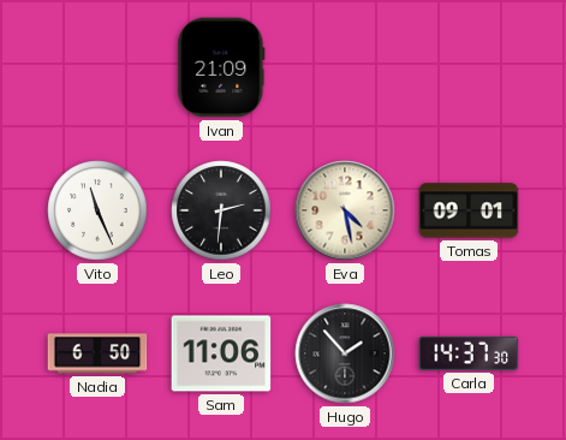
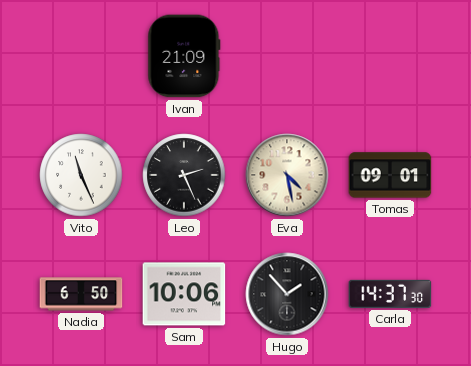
Leo: 2:31 -> 2:26 (184, 175)
Sam: 11:06 -> 10:06 (184, 294)
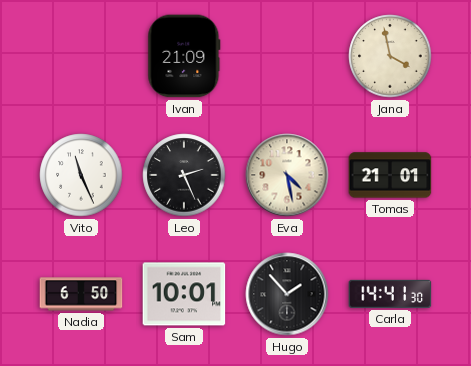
Jana: none -> 3:58 (390, 56)
Tomas: 09:01 -> 21:01 (390, 175)
Sam: 10:06 -> 10:01 (184, 294)
Carla: 14:37 -> 14:41 (390, 294)
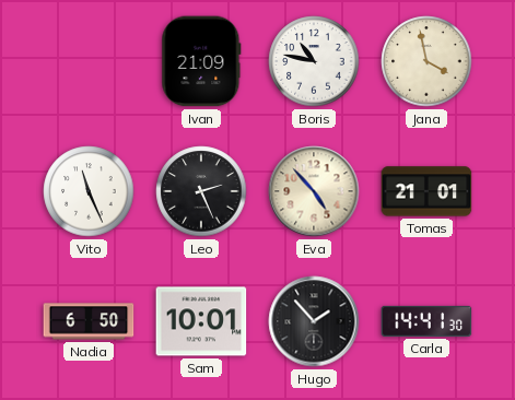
Boris: none -> 10:47 (314, 61)
Eva: 4:28 -> 4:53 (314, 191)
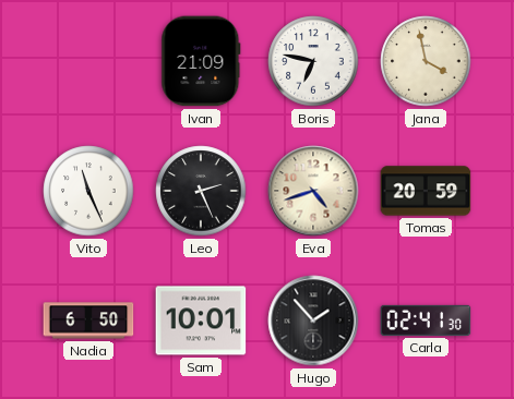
Boris: 10:47 -> 6:47 (313, 61)
Eva: 4:53 -> 4:42 (313, 191)
Tomas: 21:01 -> 20:59 (426, 191)
Carla: 14:41 -> 02:41 (426, 321)
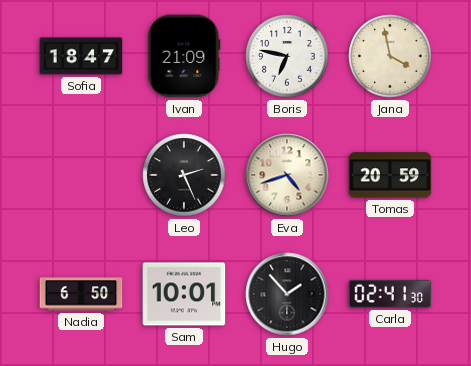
Sofia: none -> 18:47 (81, 56)
Vito: 11:26 -> none (88, 191)
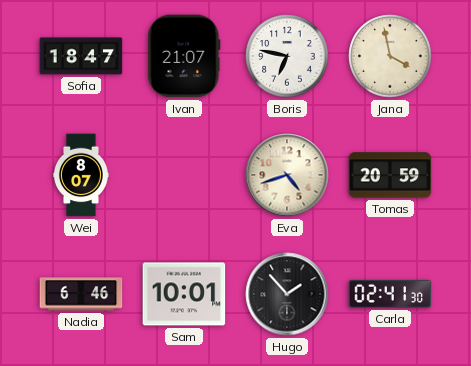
Ivan: 21:09 -> 21:07 (184, 56)
Wei: none -> 8:07 (82, 175)
Leo: 2:26 -> none (184, 175)
Nadia: 6:50 -> 6:46 (81, 294)
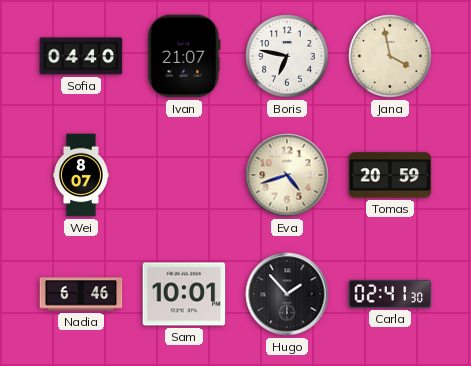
Sofia: 18:47 -> 04:40 (81, 56)
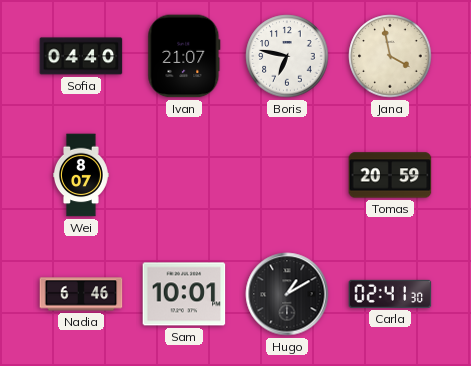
Eva: 4:42 -> none (287, 175)
Hugo: 1:53 -> 1:10 (287, 294)
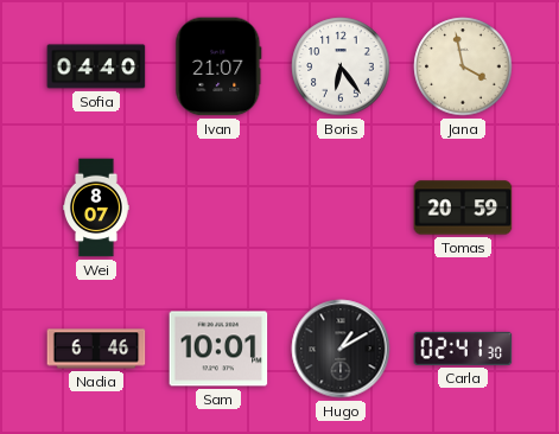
Boris: 6:47 -> 6:24 (341, 66)
